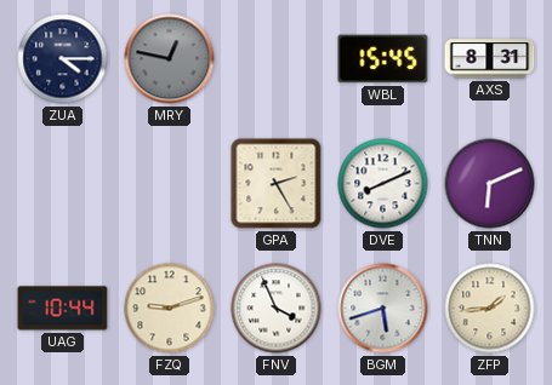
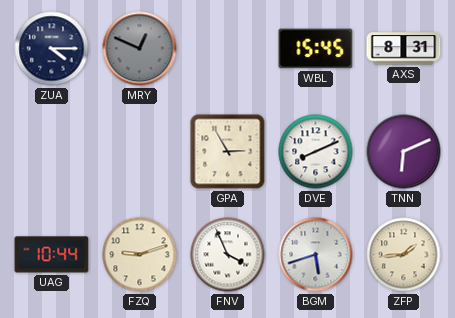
MRY: 12:47 -> 12:49 (140, 49)
GPA: 2:25 -> 2:55 (228, 152)
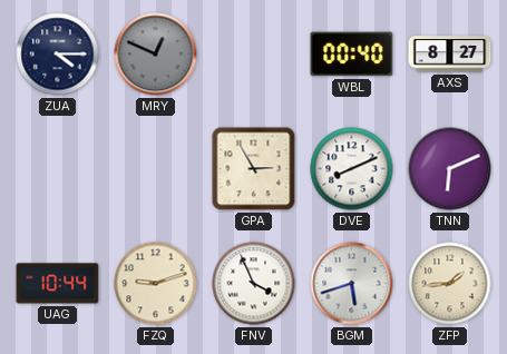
WBL: 15:45 -> 00:40 (352, 55)
AXS: 8:31 -> 8:27 (450, 55)
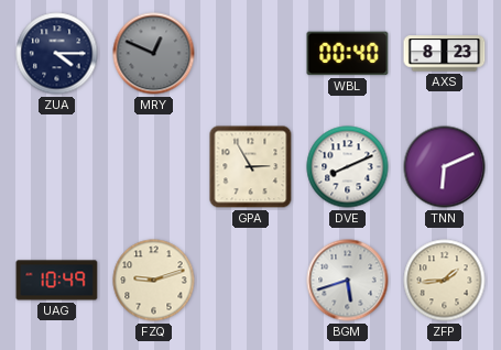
AXS: 8:27 -> 8:23 (445, 54)
UAG: 10:44 -> 10:49 (57, 281)
FNV: 3:56 -> none (254, 284)
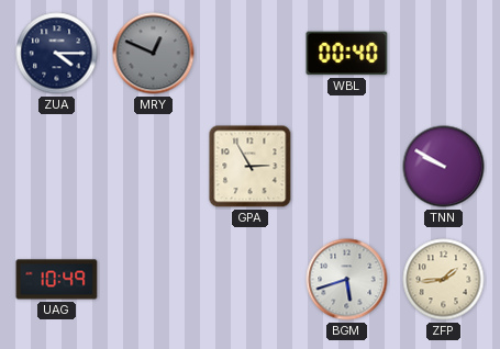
AXS: 8:23 -> none (445, 54)
DVE: 8:11 -> none (348, 167)
TNN: 6:11 -> 9:50 (444, 167)
FZQ: 9:12 -> none (154, 281)
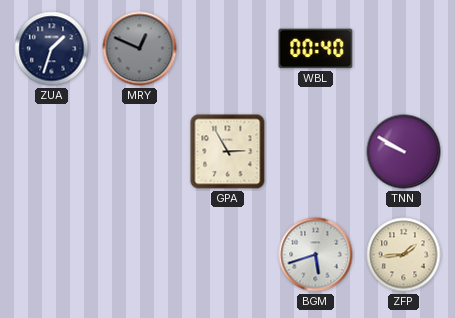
ZUA: 4:15 -> 1:33 (52, 49)
UAG: 10:49 -> none (57, 280)
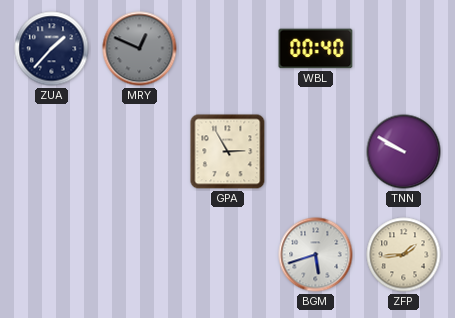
ZUA: 1:33 -> 1:37 (52, 49)
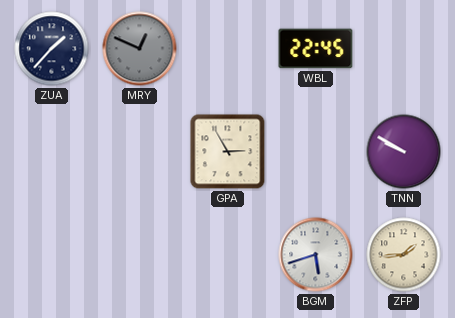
WBL: 00:40 -> 22:45 (316, 49)
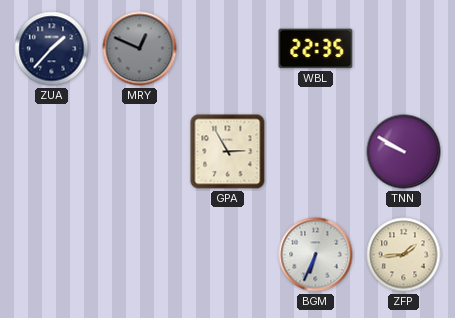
WBL: 22:45 -> 22:35 (316, 49)
BGM: 5:42 -> 6:34 (316, 255)
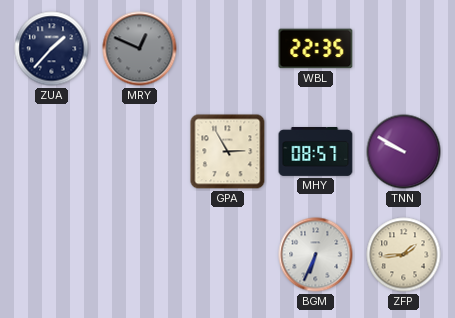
MHY: none -> 08:57 (316, 152)
